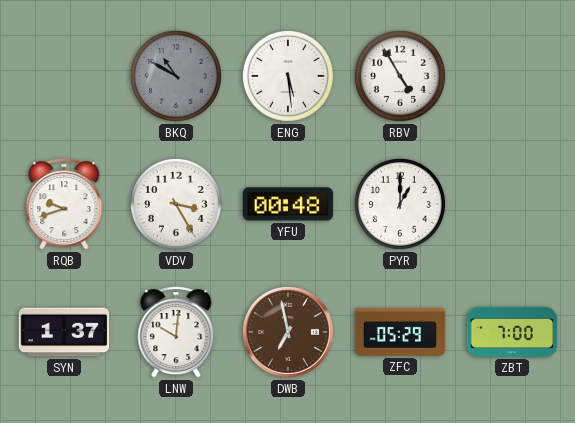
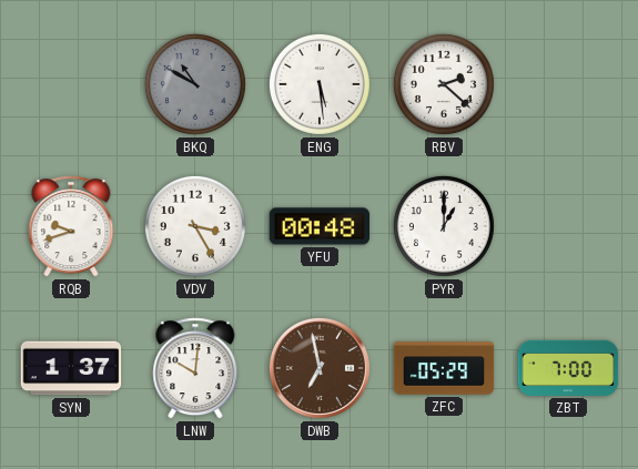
RBV: 4:55 -> 2:22 (444, 84)
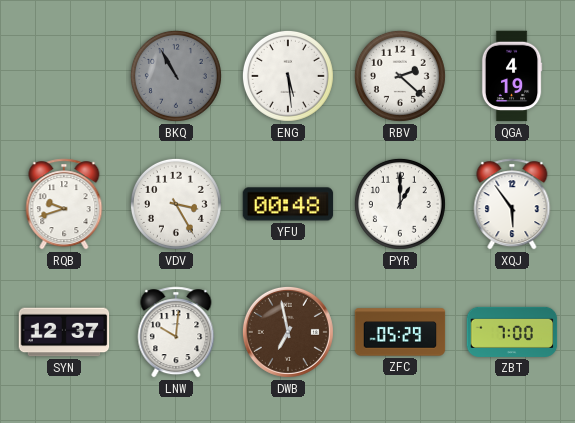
BKQ: 10:50 -> 10:55 (176, 76)
QGA: none -> 4:19 (512, 76)
XQJ: none -> 5:54 (512, 204)
SYN: 1:37 -> 12:37 (64, 332)
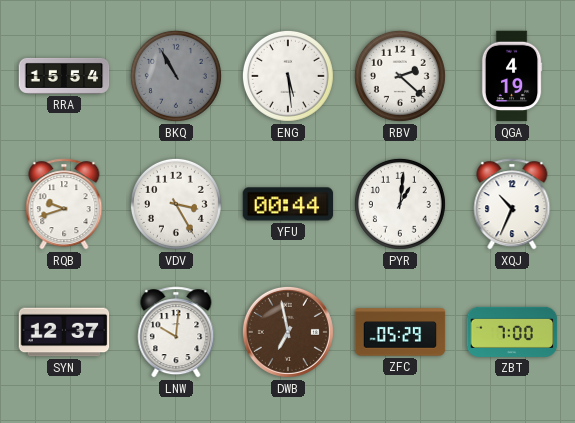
RRA: none -> 15:54 (64, 76)
YFU: 00:48 -> 00:44 (288, 204)
PYR: 1:00 -> 1:01 (400, 204)
XQJ: 5:54 -> 10:34 (512, 204)
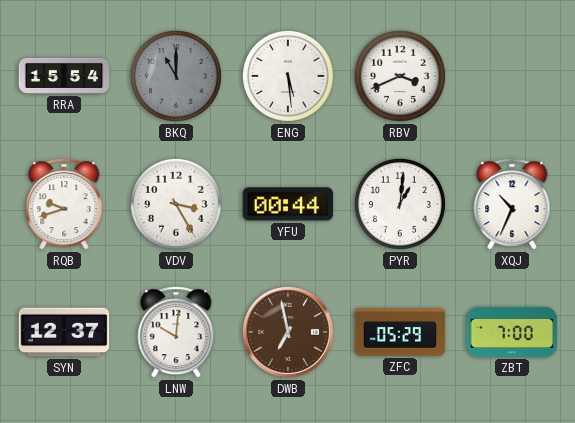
BKQ: 10:55 -> 11:00 (176, 76)
RBV: 2:22 -> 3:41 (400, 76)
QGA: 4:19 -> none (512, 76)
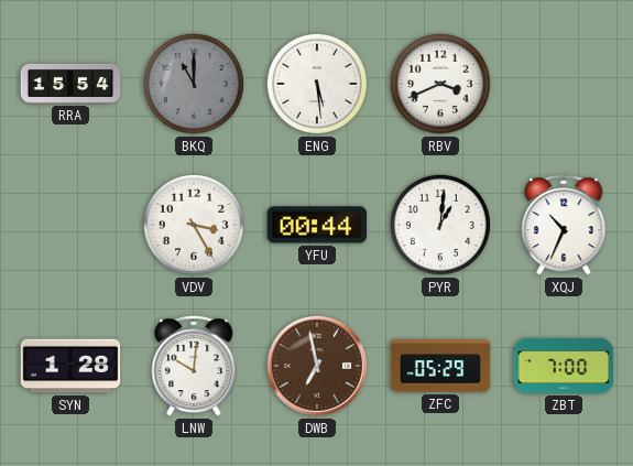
RQB: 9:42 -> none (64, 204)
SYN: 12:37 -> 1:28 (70, 366)
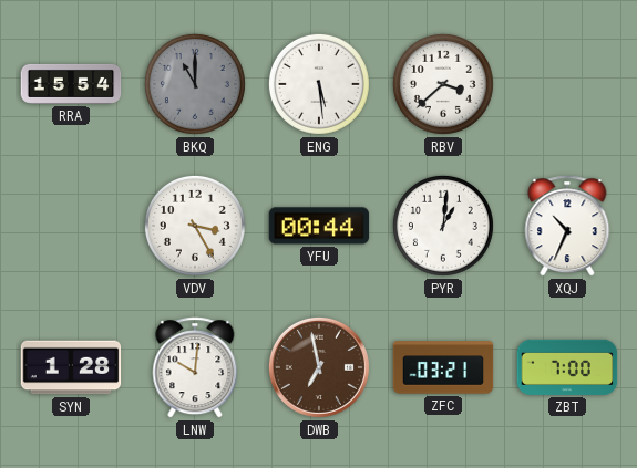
RBV: 3:41 -> 3:38 (443, 84)
ZFC: 05:29 -> 03:21 (443, 367)
